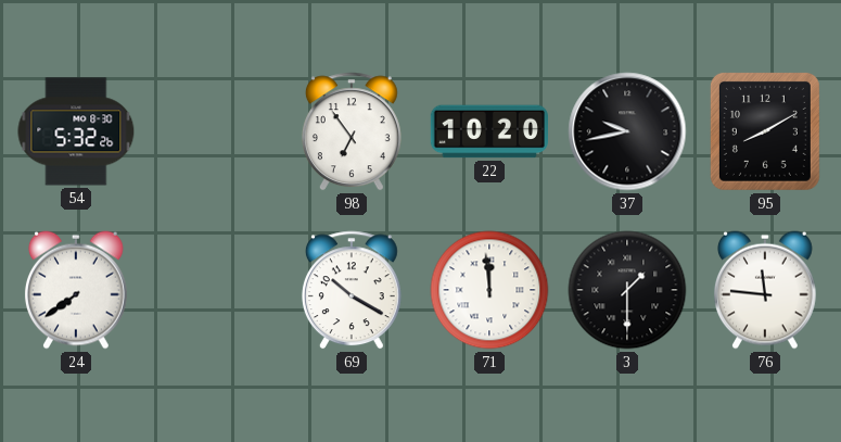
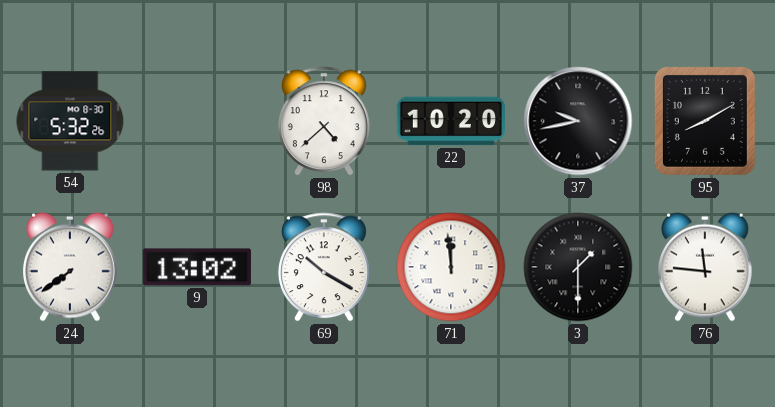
98: 6:54 -> 4:38 (324, 121)
9: none -> 13:02 (197, 267)
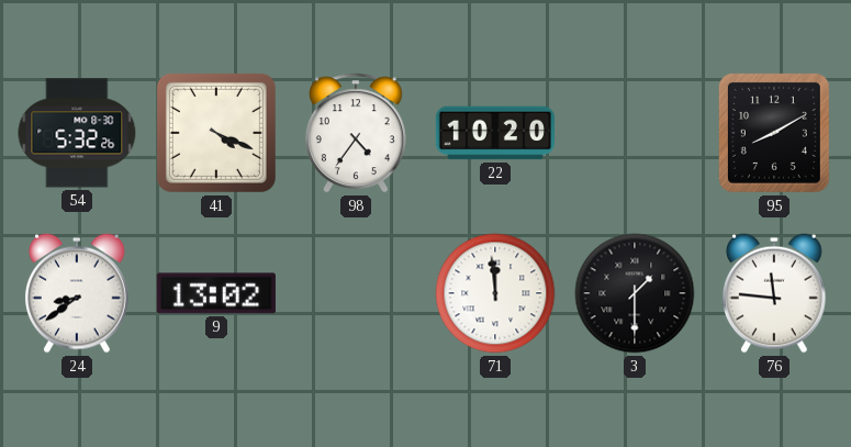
41: none -> 4:19 (216, 133)
98: 4:38 -> 4:36 (356, 133)
37: 9:43 -> none (578, 121)
24: 7:39 -> 8:39 (77, 293)
69: 10:20 -> none (324, 267)
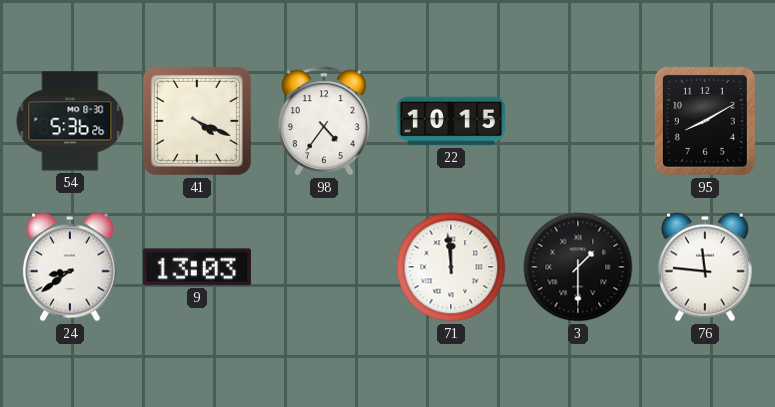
54: 5:32 -> 5:36 (70, 121)
22: 10:20 -> 10:15 (451, 121)
9: 13:02 -> 13:03 (197, 267)
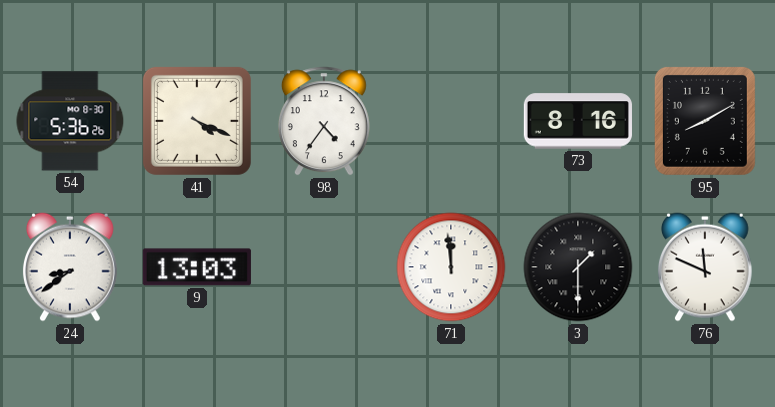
22: 10:15 -> none (451, 121)
73: none -> 8:16 (578, 121)
76: 11:46 -> 11:49 (705, 267)
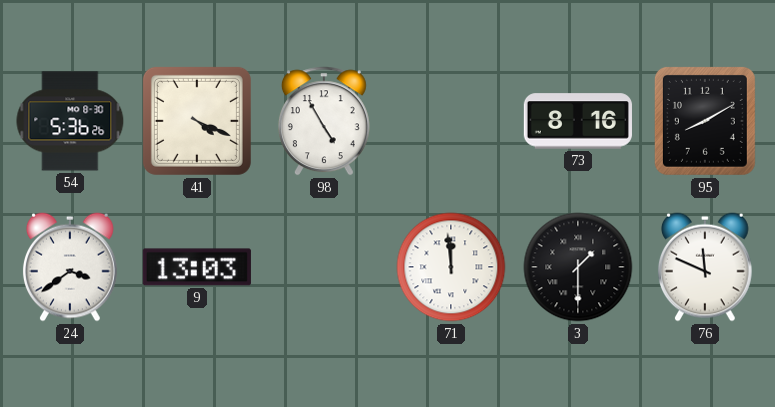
98: 4:36 -> 4:55 (324, 121)
24: 8:39 -> 3:39 (70, 267)
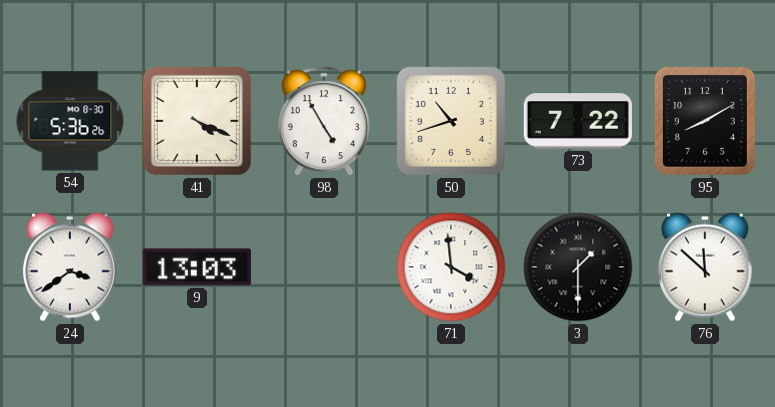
50: none -> 10:42 (451, 121)
73: 8:16 -> 7:22 (578, 121)
71: 11:59 -> 3:59 (451, 267)
76: 11:49 -> 11:52 (705, 267)
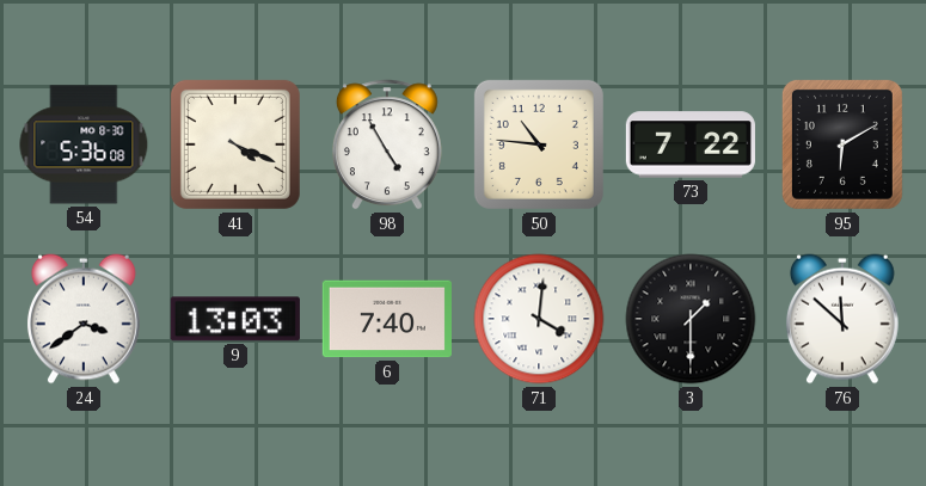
54: 5:36:26 -> 5:36:08 (84, 144)
50: 10:42 -> 10:46 (539, 144)
95: 8:10 -> 6:10 (842, 144)
6: none -> 7:40 (387, 319)
71: 3:59 -> 4:01 (539, 319)
